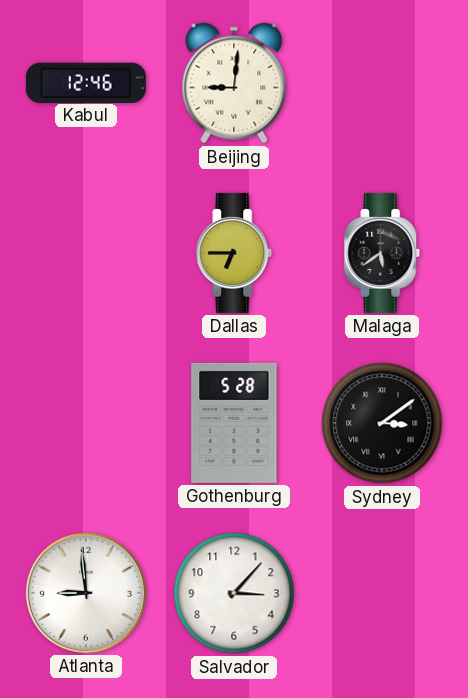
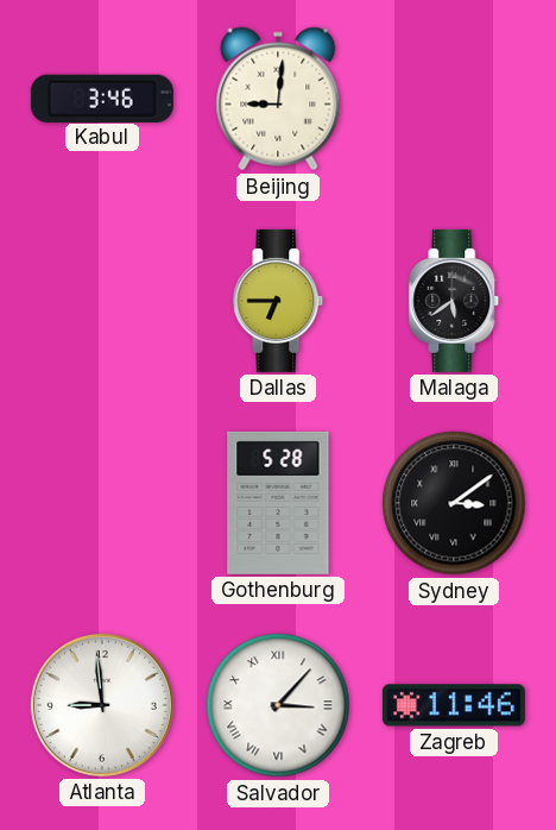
Kabul: 12:46 -> 3:46 (102, 98)
Salvador numerals: Arabic -> Roman (278, 705)
Zagreb: none -> 11:46 (454, 705)
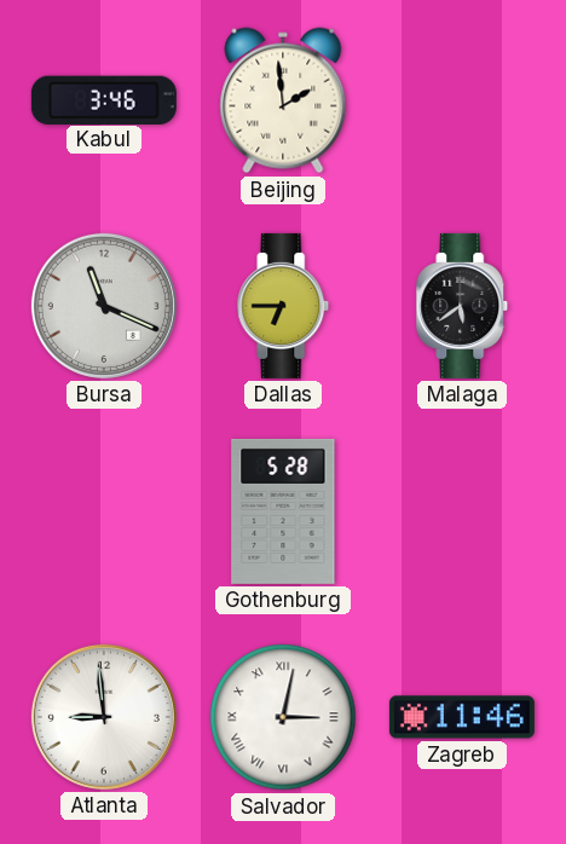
Beijing: 9:01 -> 1:59 (283, 100)
Bursa: none -> 11:19 (104, 306)
Sydney: 3:09 -> none (454, 503)
Salvador: 3:07 -> 3:02 (283, 717)
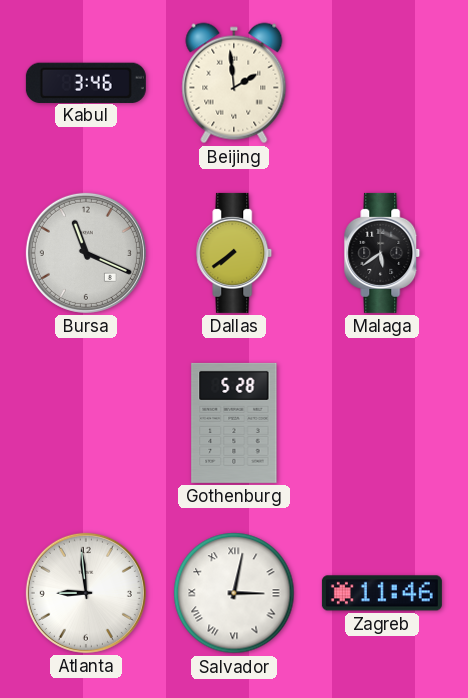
Dallas: 6:45 -> 7:39 (234, 253)
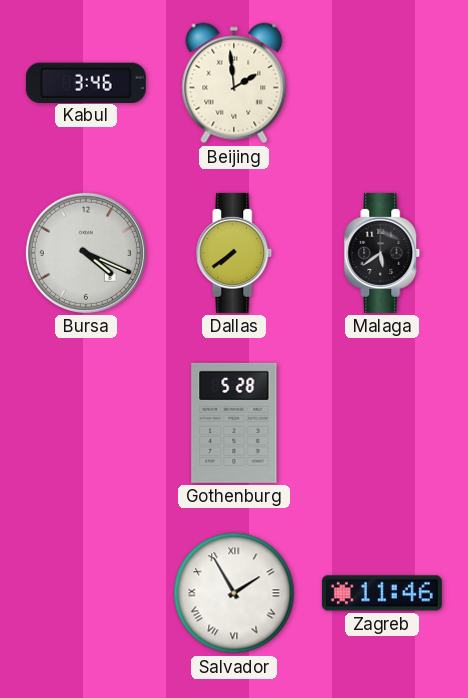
Bursa: 11:19 -> 4:19 (86, 253)
Atlanta: 8:59 -> none (86, 593)
Salvador: 3:02 -> 1:55 (234, 593)
